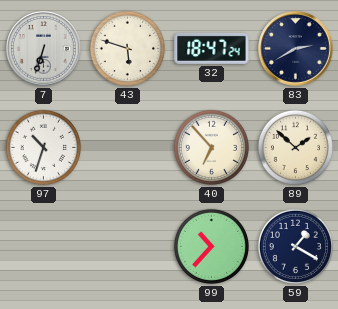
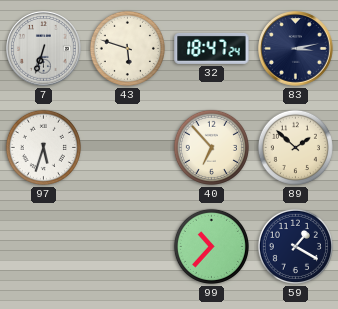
83: 2:40 -> 3:13 (296, 49)
97: 10:33 -> 5:33 (43, 147)
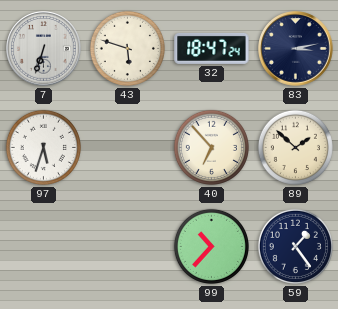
59: 1:20 -> 1:24 (295, 246)
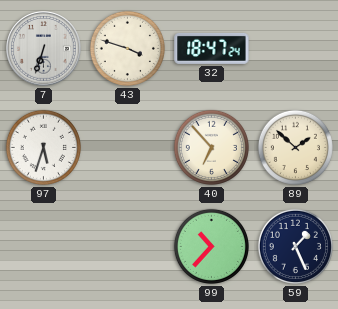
43: 5:48 -> 3:48 (127, 48)
83: 3:13 -> none (296, 49)
59: 1:24 -> 1:26 (295, 246)
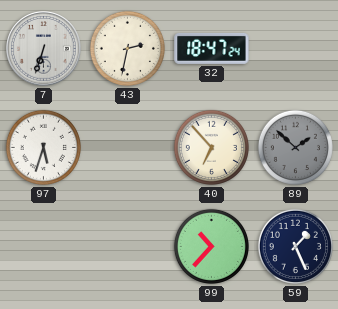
43: 3:48 -> 2:32 (127, 48)
89 dial: cream -> grey (295, 147)
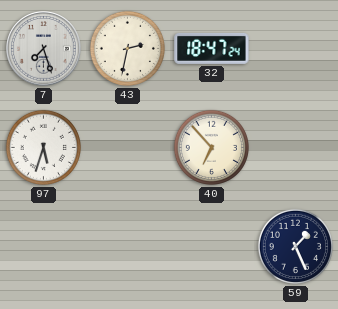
7: 6:33 -> 7:27 (44, 49)
89: 1:52 -> none (295, 147)
99: 10:37 -> none (211, 246)
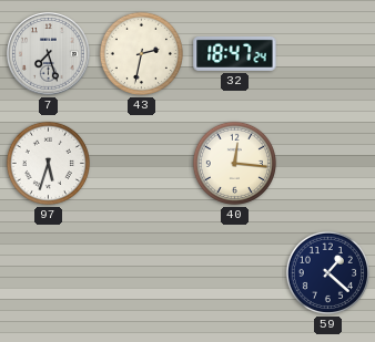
40: 6:53 -> 12:16 (234, 163)
59: 1:26 -> 1:22 (327, 272)
